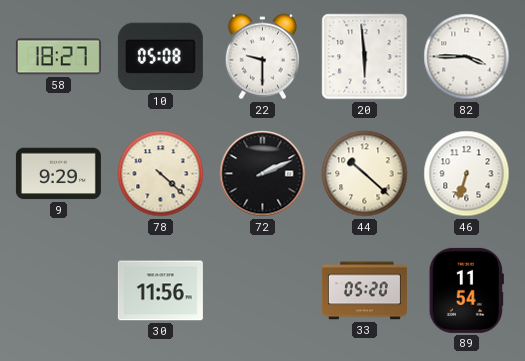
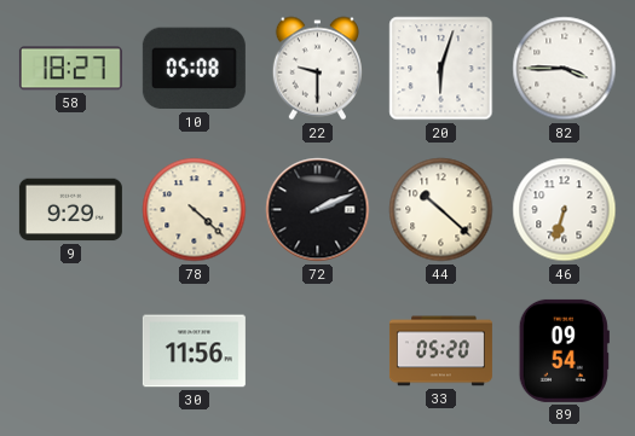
20: 5:59 -> 6:03 (441, 69)
89: 11:54 -> 09:54 (564, 350)
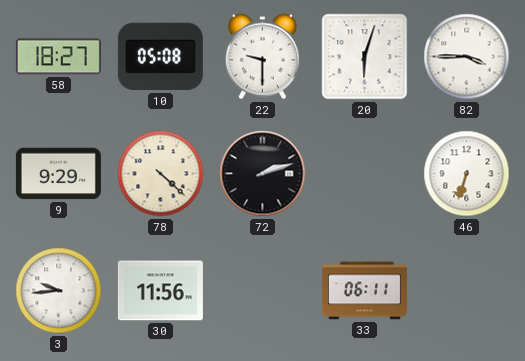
72: 2:11 -> 2:12 (263, 174)
44: 10:22 -> none (441, 210)
3: none -> 9:44 (59, 291)
33: 05:20 -> 06:11 (364, 291)
89: 09:54 -> none (564, 350)
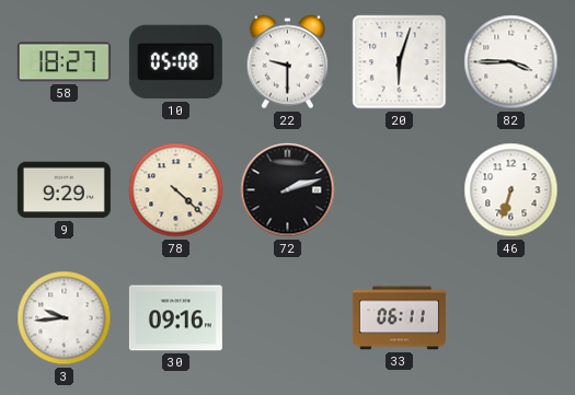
30: 11:56 -> 09:16 (175, 318)
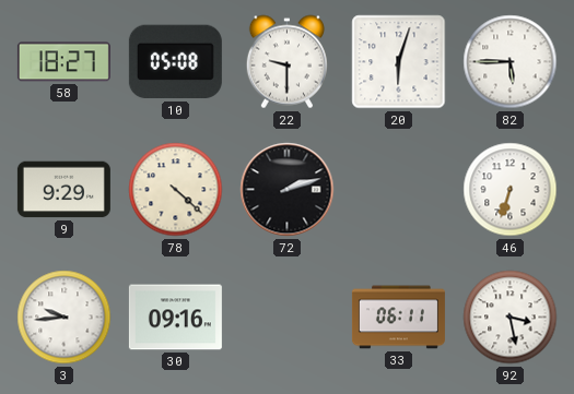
82: 3:45 -> 5:45 (511, 62)
92: none -> 3:28 (511, 318)
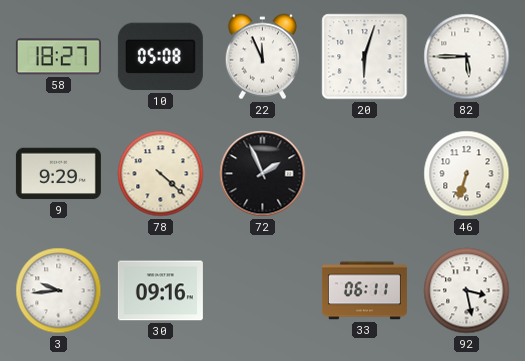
22: 9:30 -> 11:56 (262, 57)
72: 2:12 -> 1:56 (263, 174)
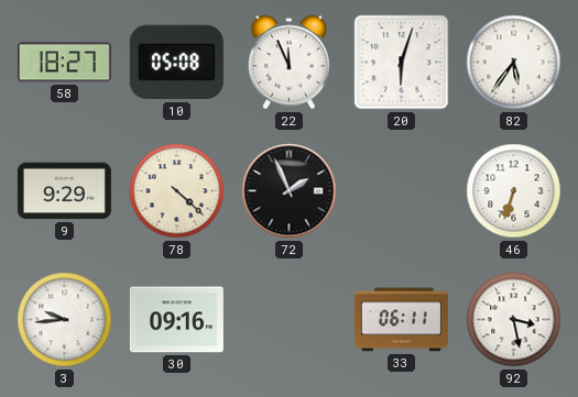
82: 5:45 -> 5:36 (514, 63)
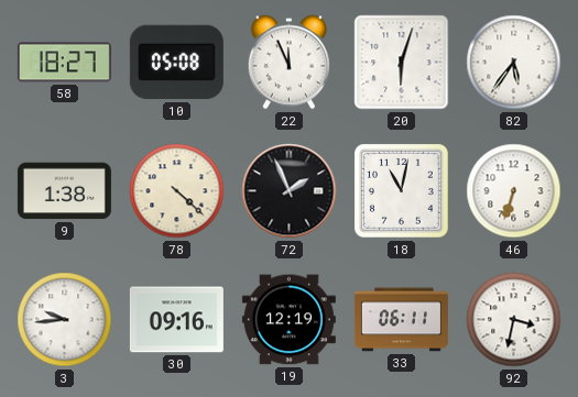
9: 9:29 -> 1:38 (64, 191)
18: none -> 11:02 (402, 191)
19: none -> 12:19 (288, 320)
92: 3:28 -> 3:32 (514, 320)
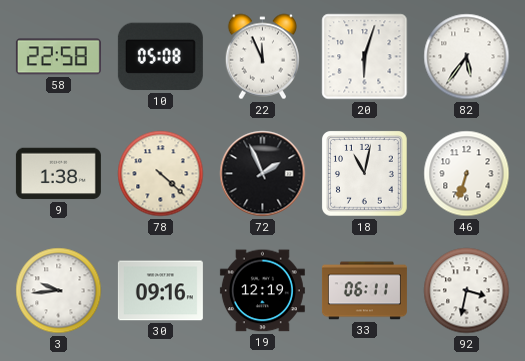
58: 18:27 -> 22:58 (58, 57)
